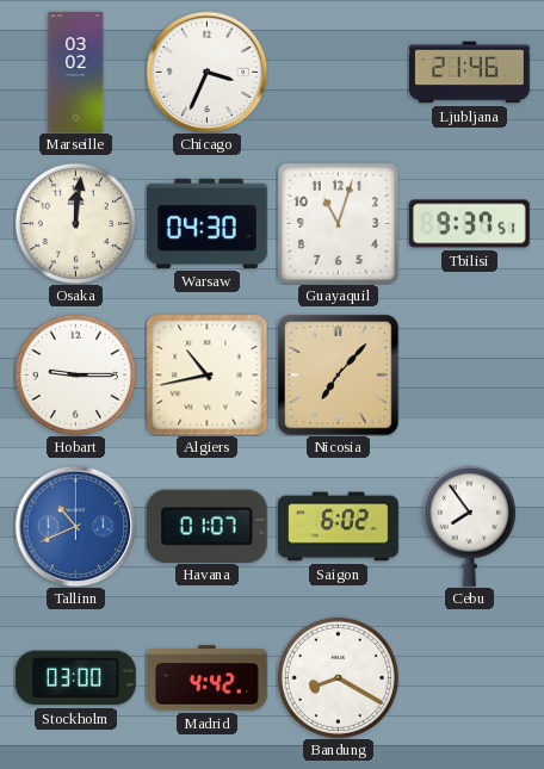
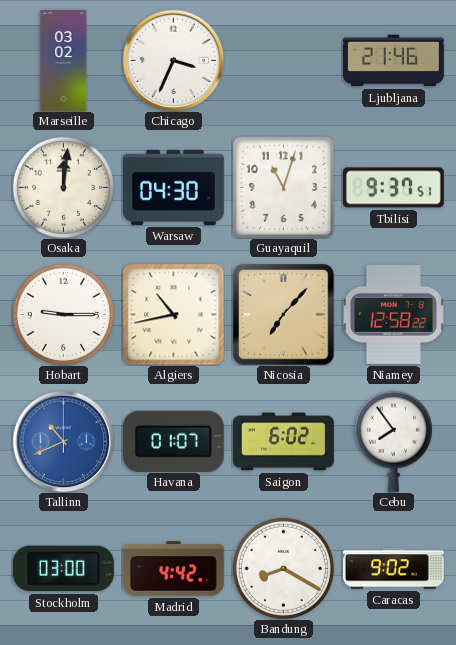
Niamey: none -> 12:58 (393, 315)
Caracas: none -> 9:02 (393, 569)
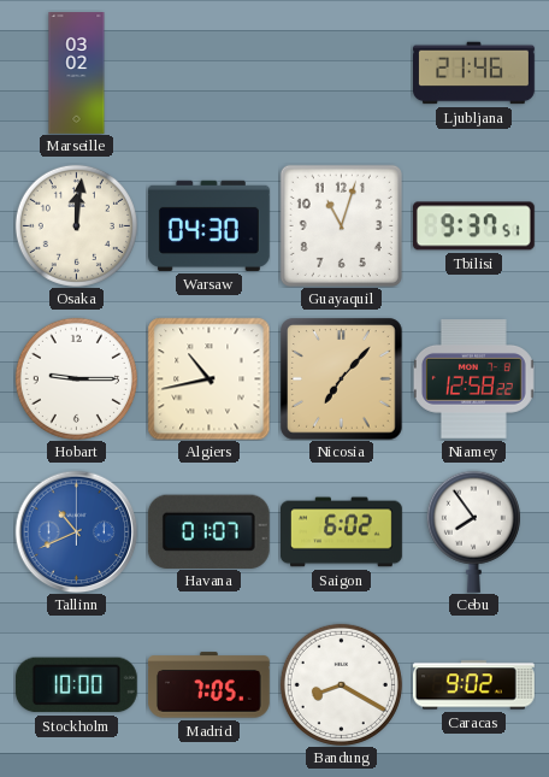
Chicago: 3:34 -> none (173, 60)
Stockholm: 03:00 -> 10:00 (76, 685)
Madrid: 4:42 -> 7:05 (208, 685)
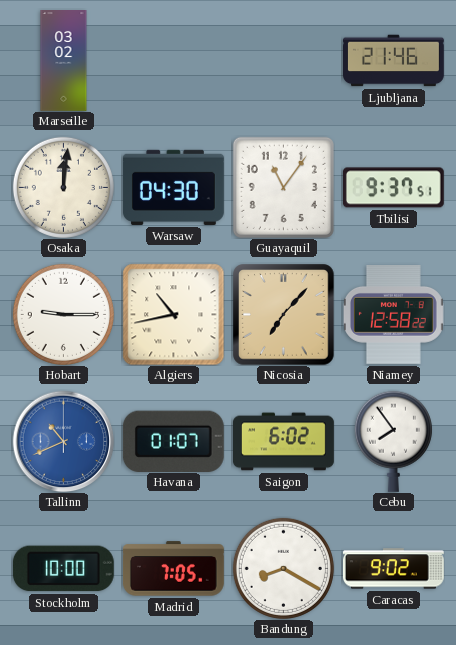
Guayaquil: 11:03 -> 11:06 (283, 187)
